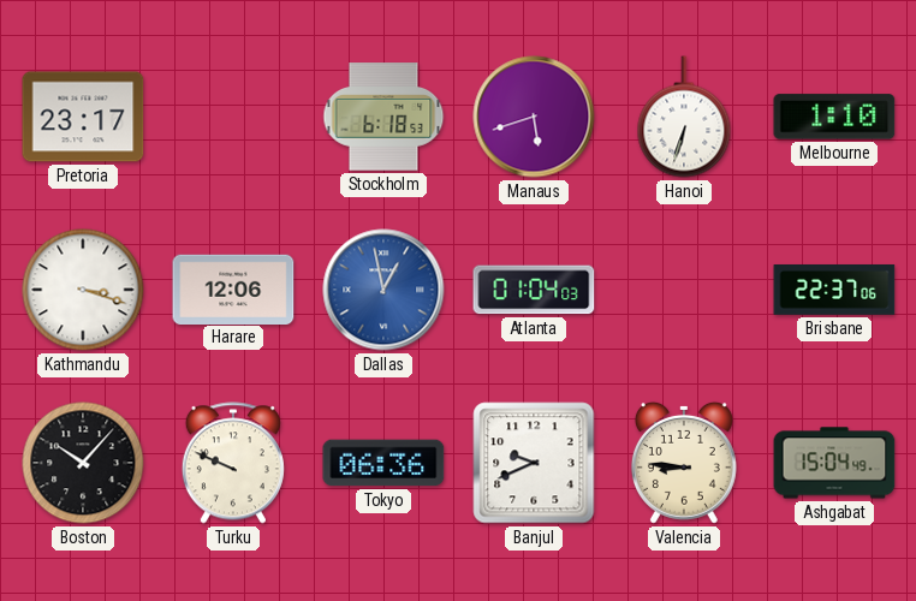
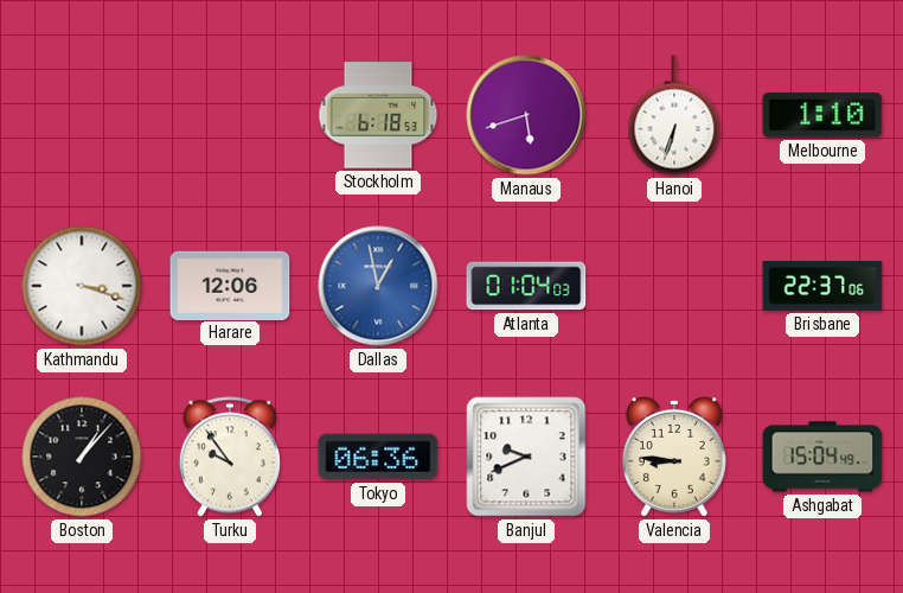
Pretoria: 23:17 -> none (83, 117)
Boston: 10:07 -> 1:07 (82, 457)
Turku: 9:49 -> 9:54 (230, 457)
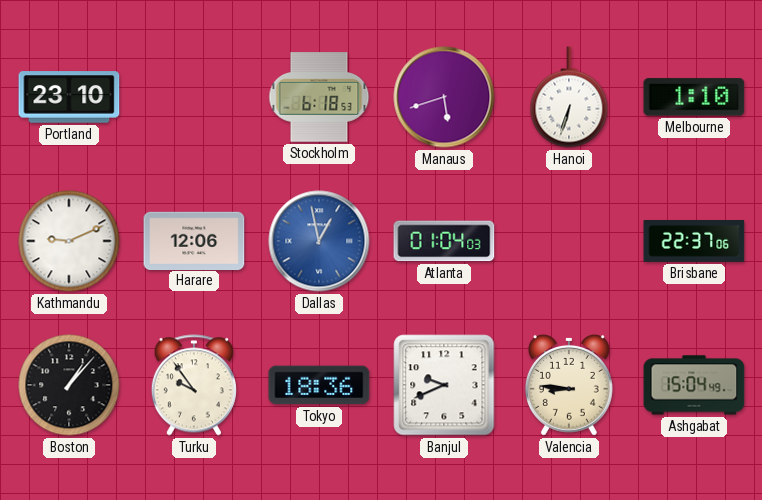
Portland: none -> 23:10 (69, 97)
Kathmandu: 3:18 -> 9:11 (69, 241)
Tokyo: 06:36 -> 18:36 (319, 385)
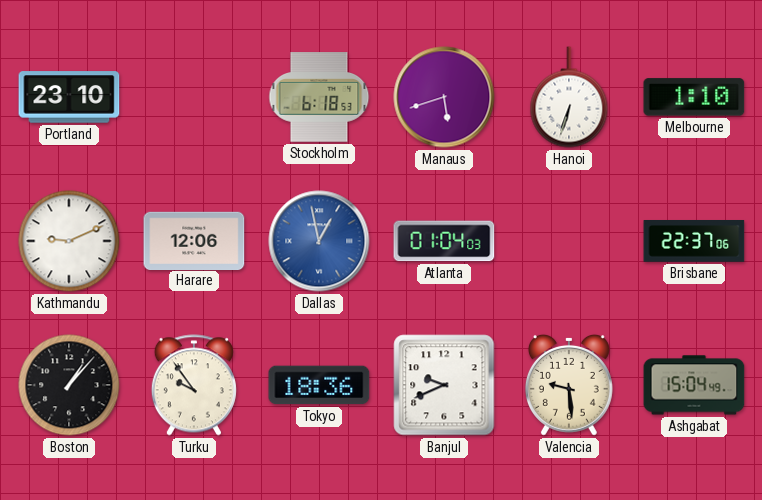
Valencia: 8:46 -> 9:29 (569, 385)
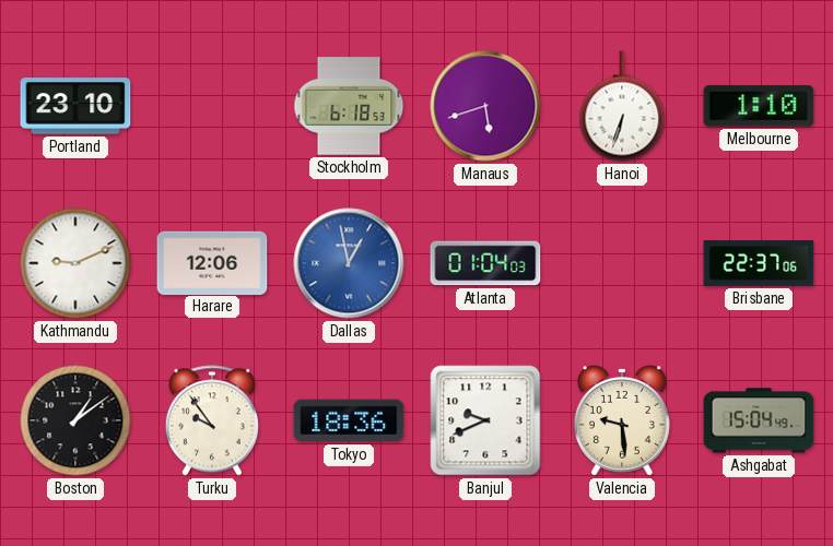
Boston: 1:07 -> 1:09 (75, 420)
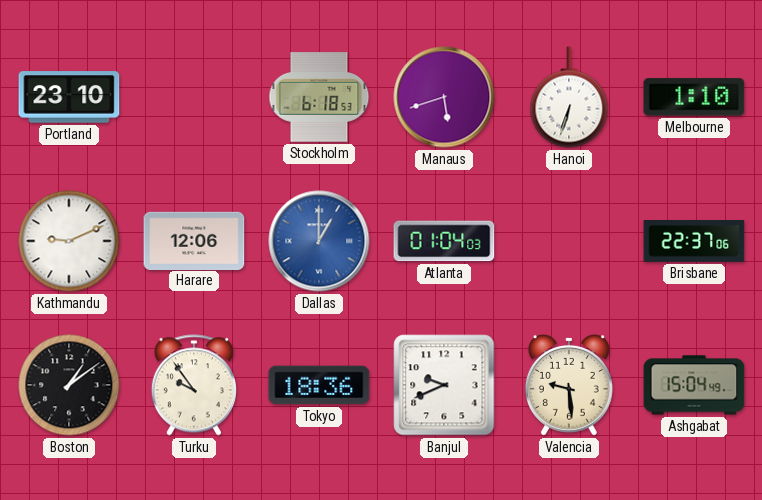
Dallas: 12:58 -> 1:00 (319, 241)
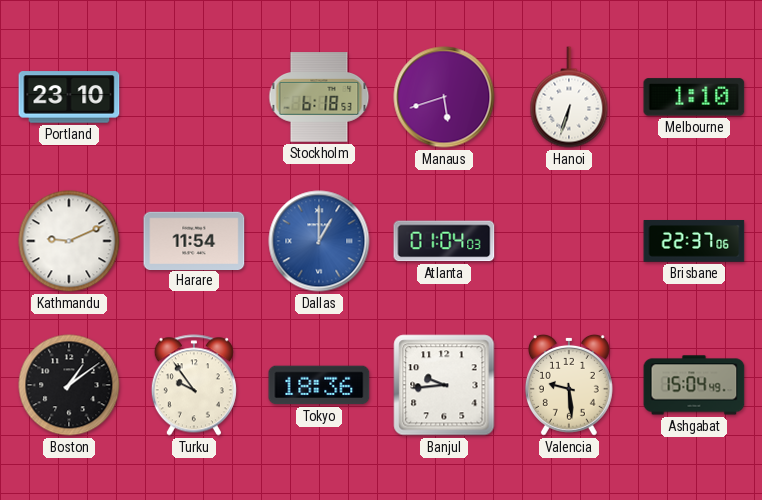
Harare: 12:06 -> 11:54 (194, 240)
Banjul: 9:41 -> 9:44 (444, 385)
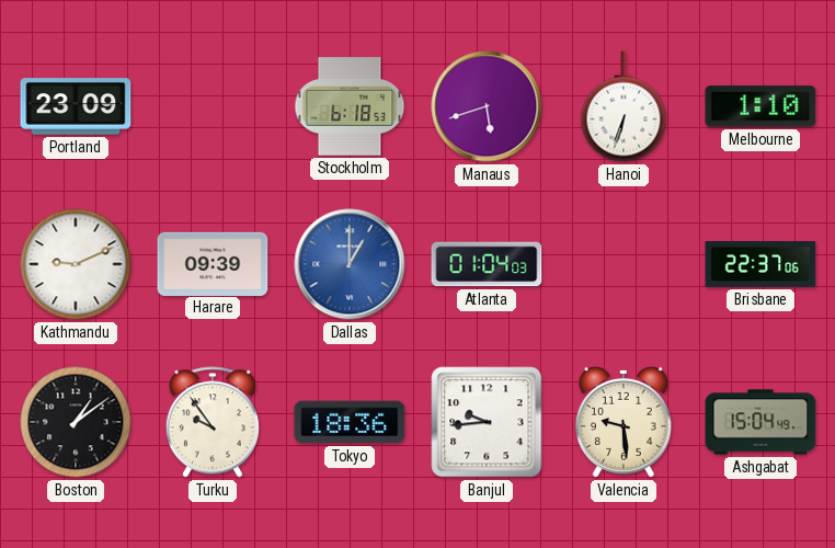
Portland: 23:10 -> 23:09 (76, 106)
Harare: 11:54 -> 09:39 (213, 263)
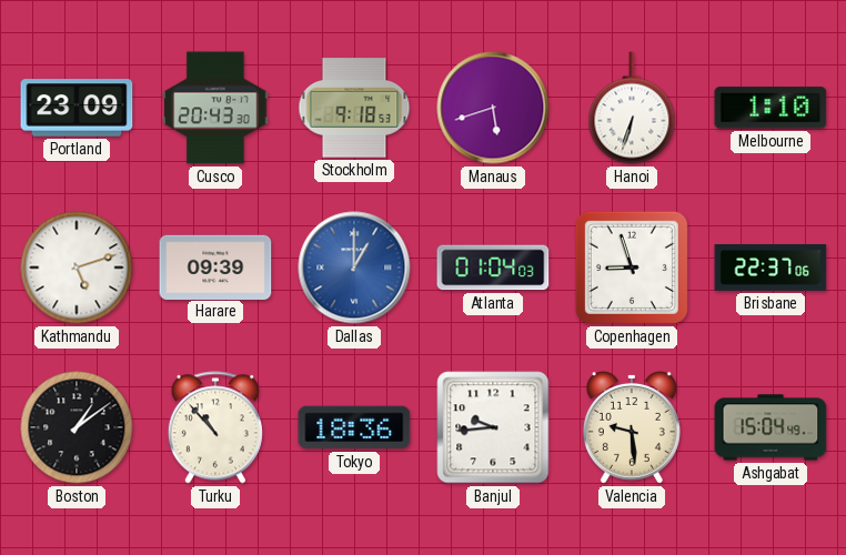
Cusco: none -> 20:43 (215, 108)
Stockholm: 6:18 -> 9:18 (354, 108)
Kathmandu: 9:11 -> 5:12 (77, 268)
Copenhagen: none -> 8:57 (632, 268)
Turku: 9:54 -> 10:53 (215, 427)
